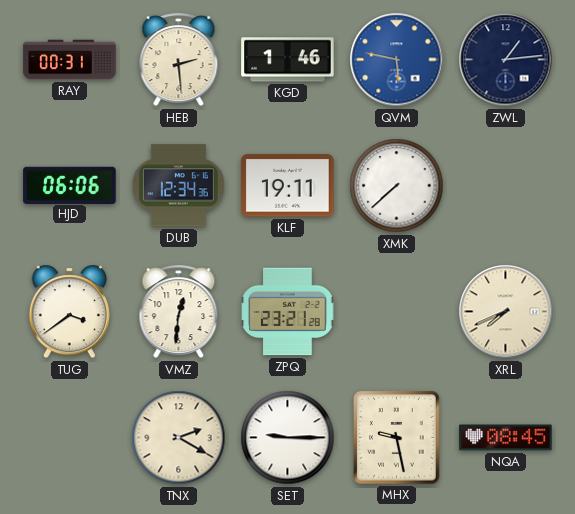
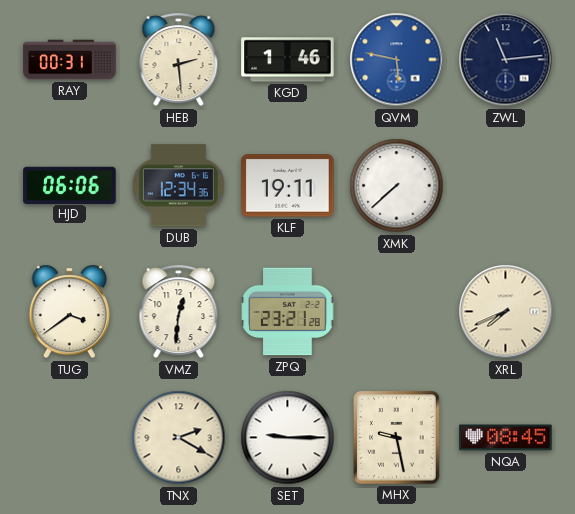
ZWL: 1:14 -> 11:14 (506, 60)
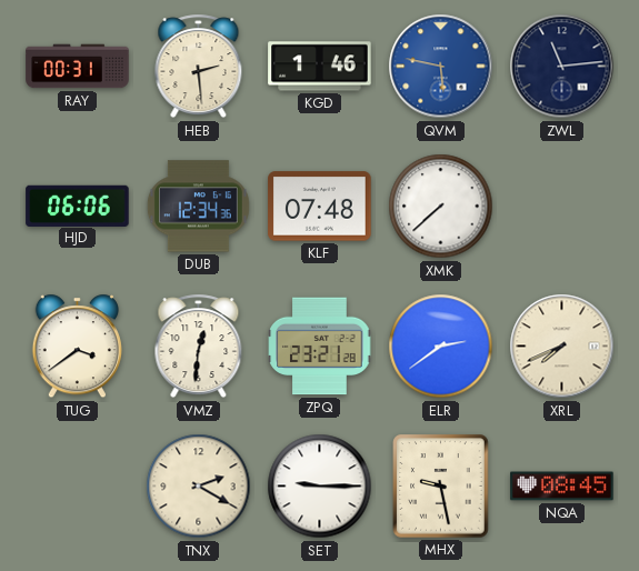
KLF: 19:11 -> 07:48 (320, 207)
ELR: none -> 2:39 (441, 347)
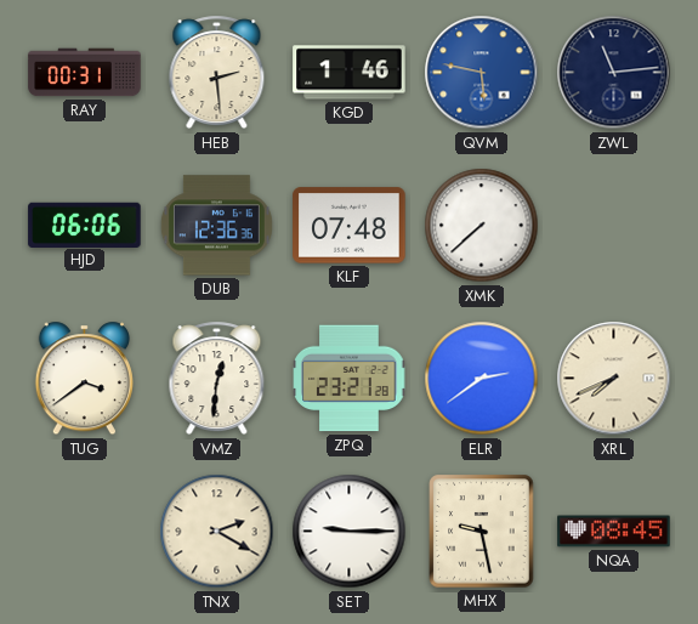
DUB: 12:34 -> 12:36 (216, 226)
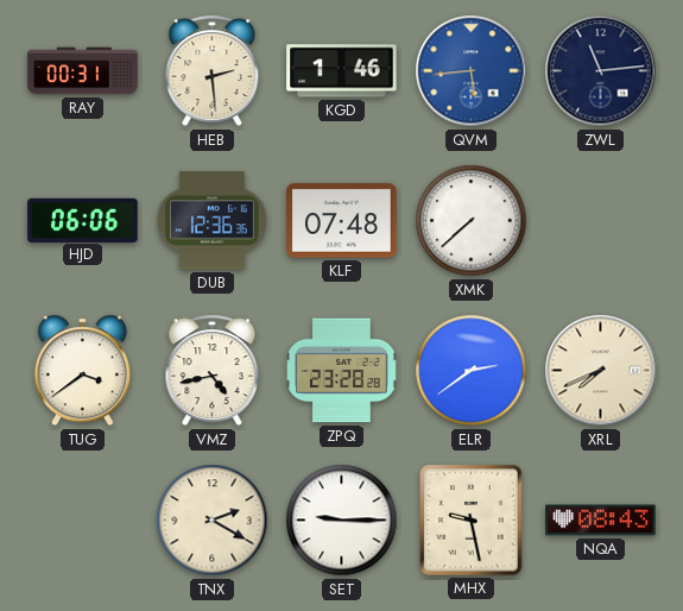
QVM: 5:47 -> 5:44 (472, 71)
VMZ: 12:31 -> 4:43 (213, 371)
ZPQ: 23:21 -> 23:28 (342, 371)
NQA: 08:45 -> 08:43 (601, 521)
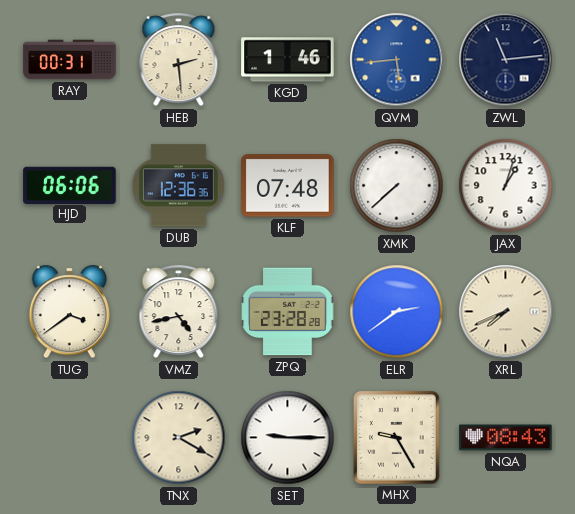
JAX: none -> 1:03 (506, 186)
MHX: 9:28 -> 9:25 (397, 438)
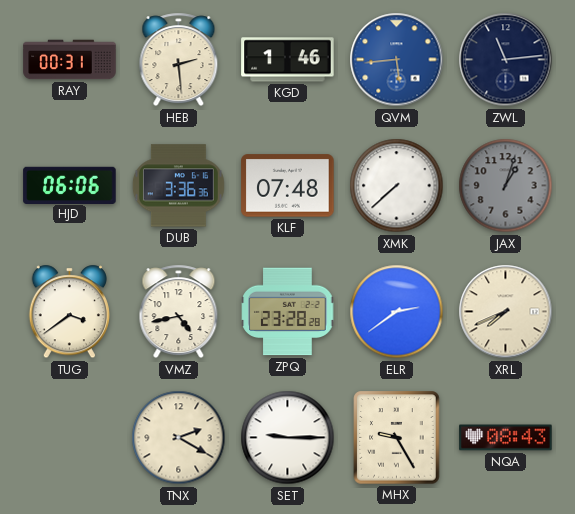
DUB: 12:36 -> 3:36 (178, 186)
JAX dial: white -> grey (506, 186)
